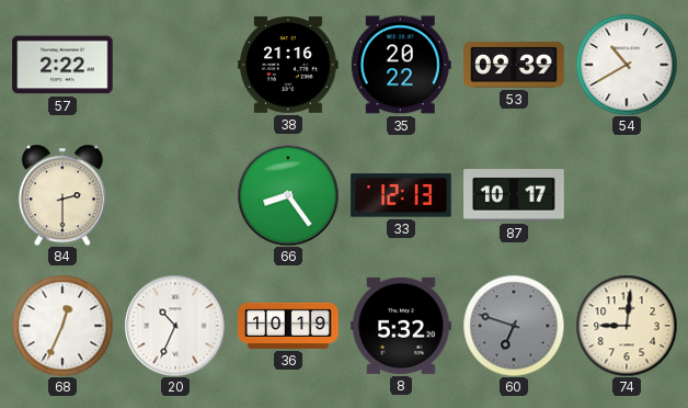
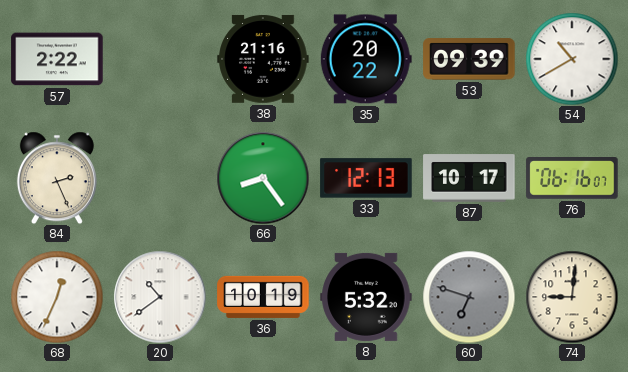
84: 2:30 -> 2:26 (57, 178)
76: none -> 06:16 (572, 178)
20: 10:34 -> 10:39 (160, 297)
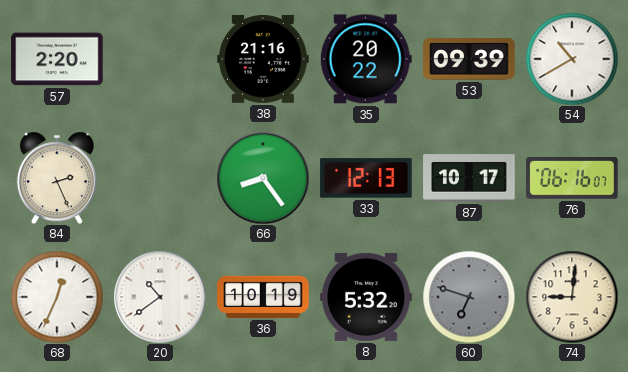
57: 2:22 -> 2:20 (57, 59)
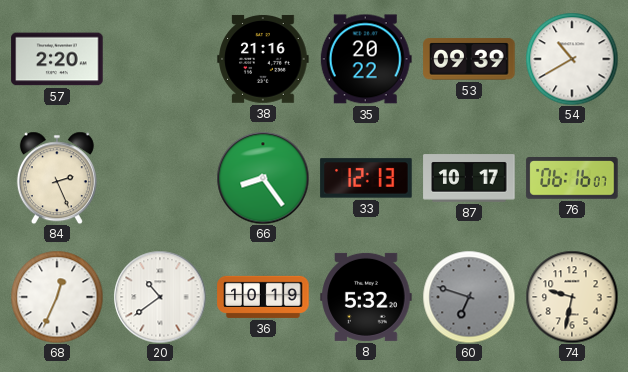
74: 9:01 -> 9:32 (572, 297)
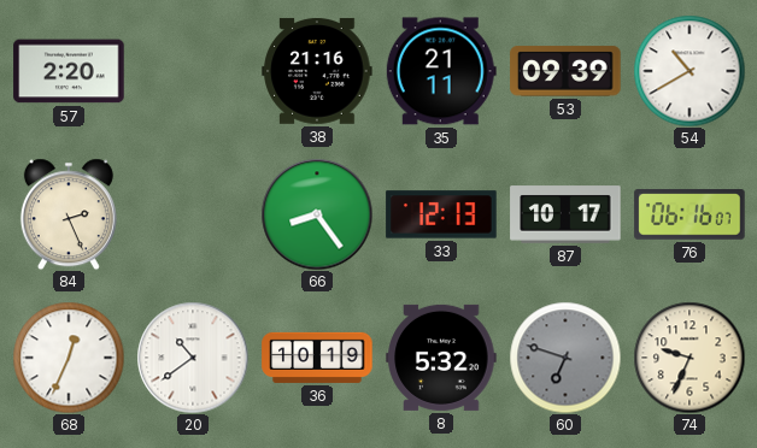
35: 20:22 -> 21:11 (441, 71)
74: 9:32 -> 9:34 (689, 358)
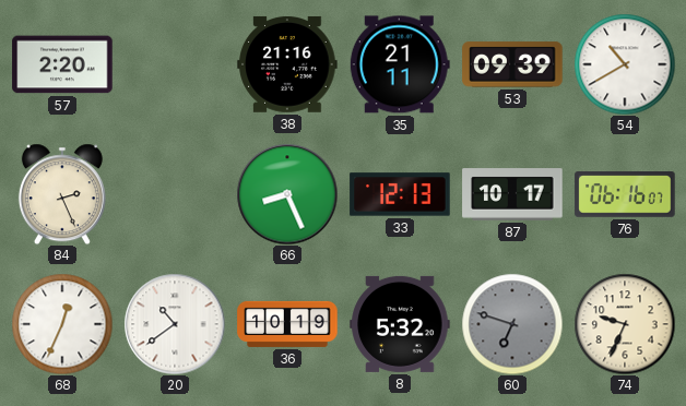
66: 8:24 -> 8:26 (287, 194)
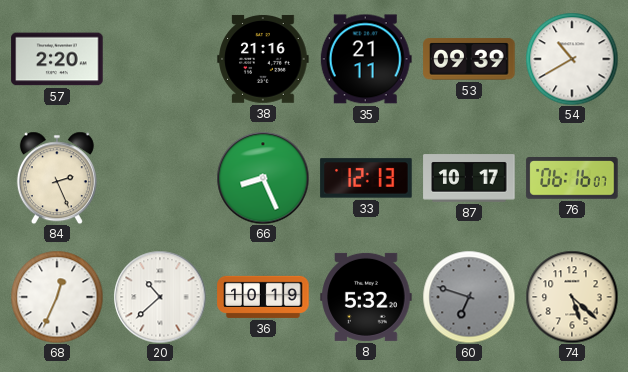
20: 10:39 -> 10:38 (160, 297)
74: 9:34 -> 5:22 (572, 297)
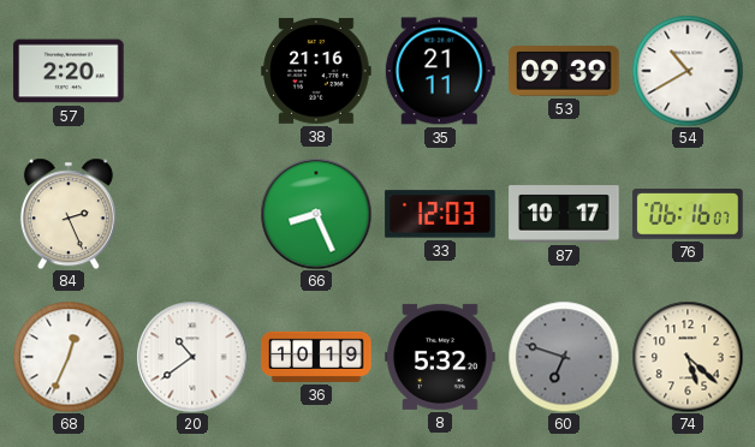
33: 12:13 -> 12:03 (440, 214)
20: 10:38 -> 10:39 (192, 357)
